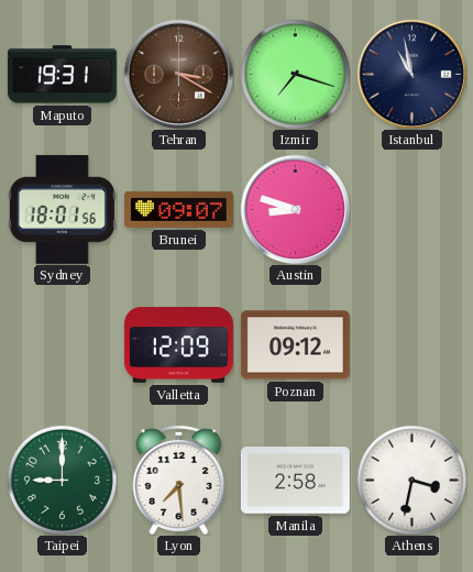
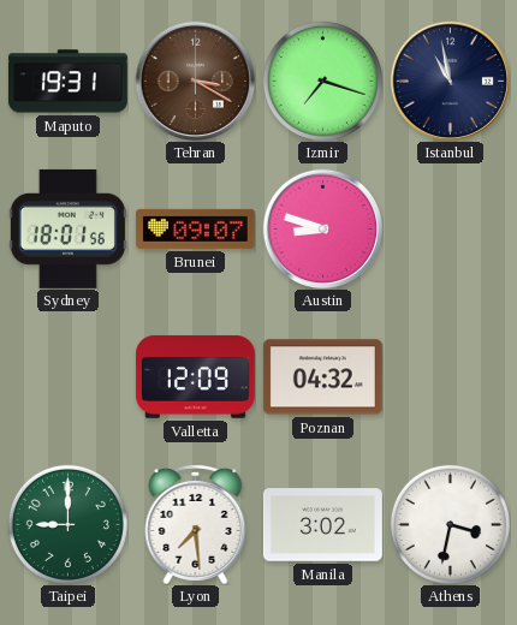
Poznan: 09:12 -> 04:32 (322, 377)
Manila: 2:58 -> 3:02 (322, 525)
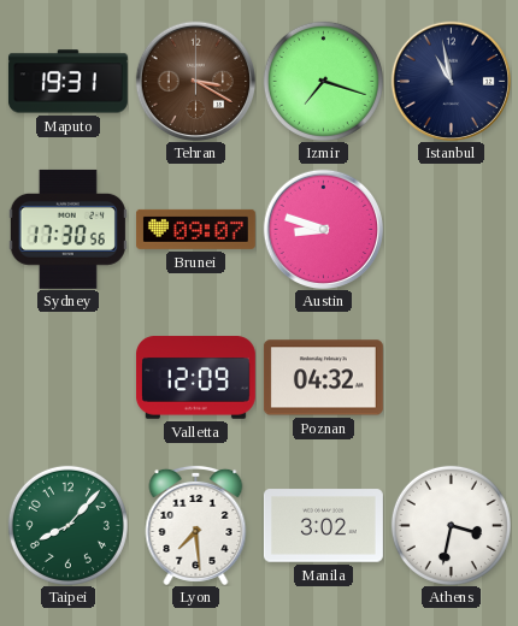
Sydney: 18:01 -> 17:30 (67, 229)
Taipei: 9:00 -> 8:07 (67, 525)
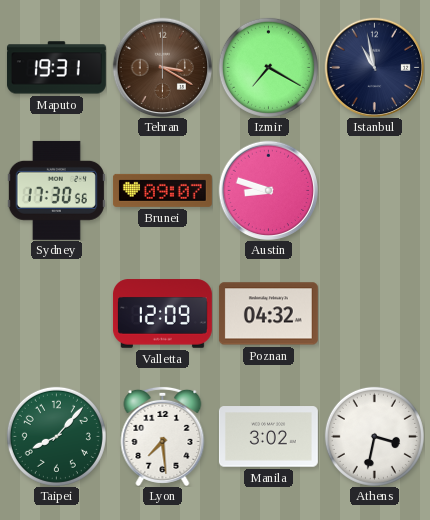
Izmir: 7:18 -> 7:20 (268, 67)
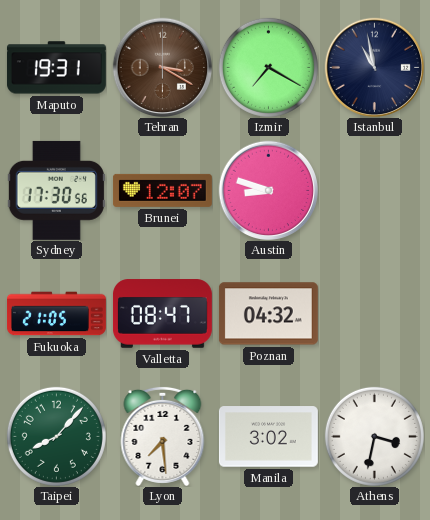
Brunei: 09:07 -> 12:07 (162, 190)
Fukuoka: none -> 21:05 (57, 314)
Valletta: 12:09 -> 08:47 (162, 314)
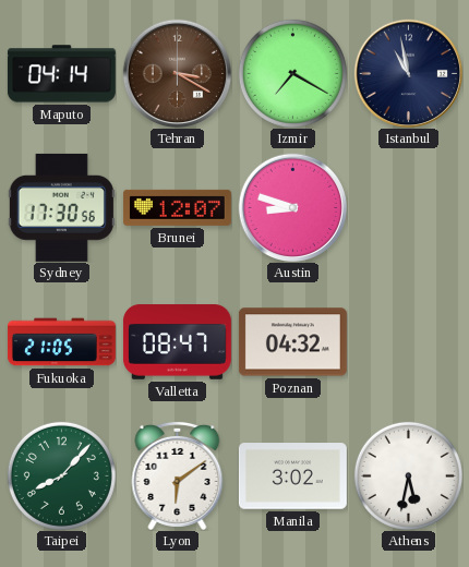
Maputo: 19:31 -> 04:14 (61, 74)
Lyon: 7:29 -> 6:09 (178, 475)
Athens: 3:32 -> 5:32 (408, 475)
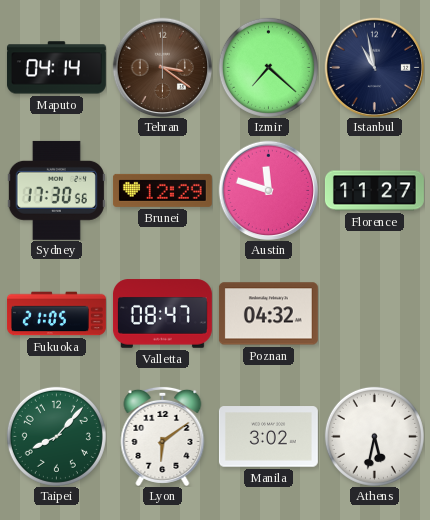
Tehran: 3:20 -> 3:21 (162, 67)
Izmir: 7:20 -> 7:22 (268, 67)
Brunei: 12:07 -> 12:29 (162, 190)
Austin: 8:48 -> 11:48 (268, 190)
Florence: none -> 11:27 (375, 191)
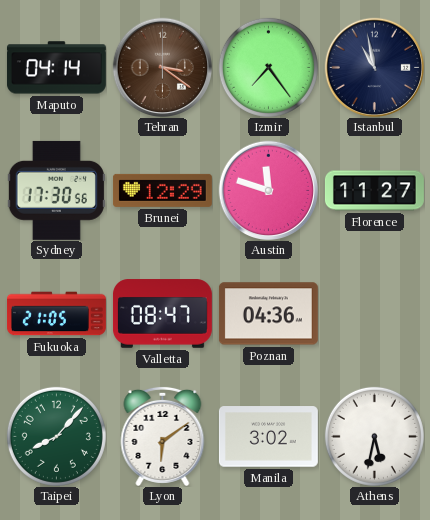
Izmir: 7:22 -> 7:24 (268, 67)
Poznan: 04:32 -> 04:36 (268, 314)
